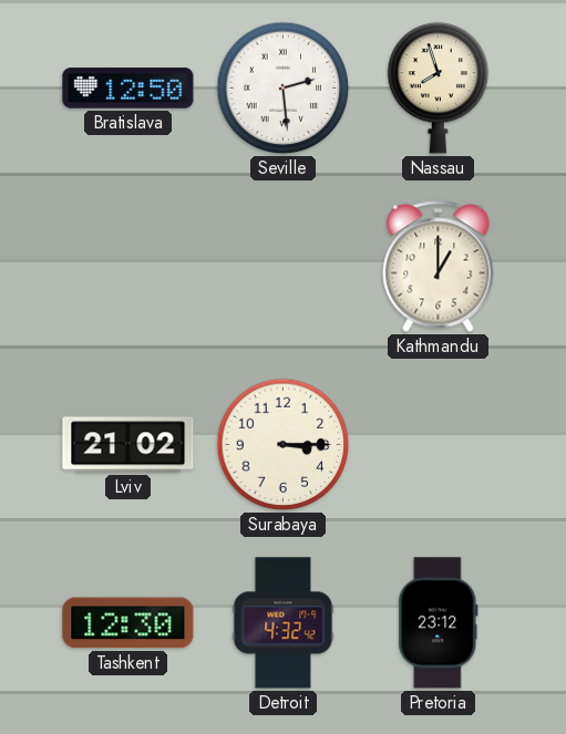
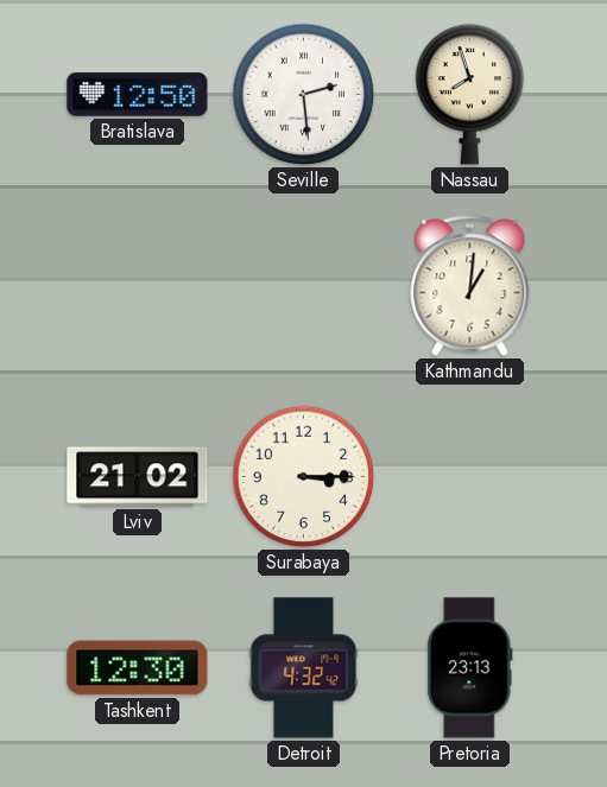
Kathmandu: 1:00 -> 1:01 (470, 286)
Pretoria: 23:12 -> 23:13 (470, 668)
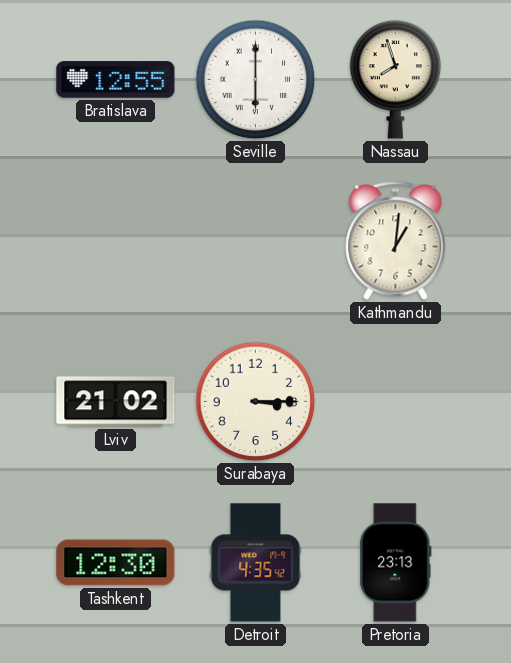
Bratislava: 12:50 -> 12:55 (116, 80)
Seville: 2:29 -> 6:00 (256, 80)
Detroit: 4:32 -> 4:35 (256, 563)
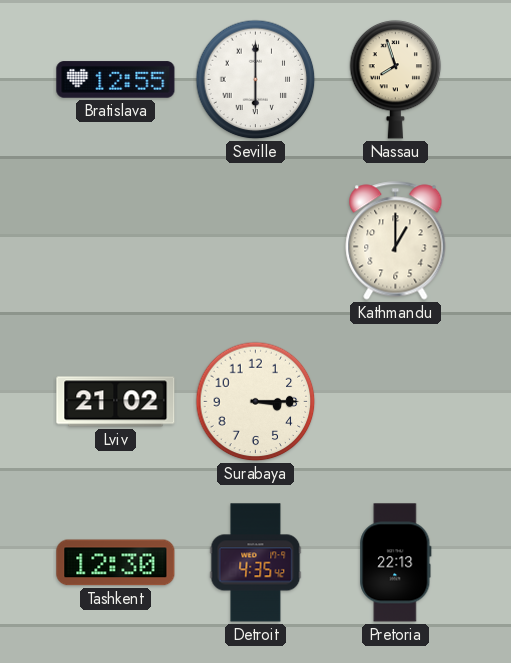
Kathmandu: 1:01 -> 1:00 (396, 241)
Pretoria: 23:13 -> 22:13 (396, 563)
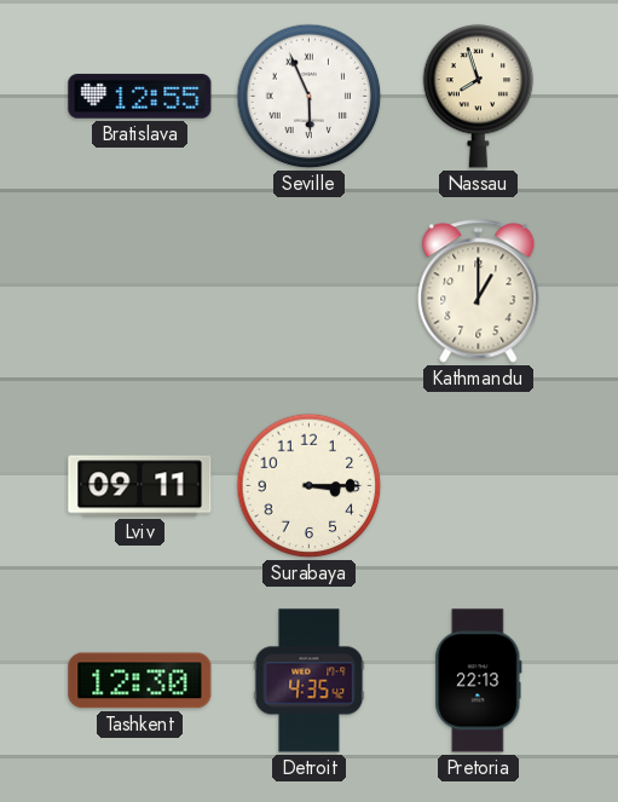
Seville: 6:00 -> 5:56 (310, 97)
Lviv: 21:02 -> 09:11 (140, 486)
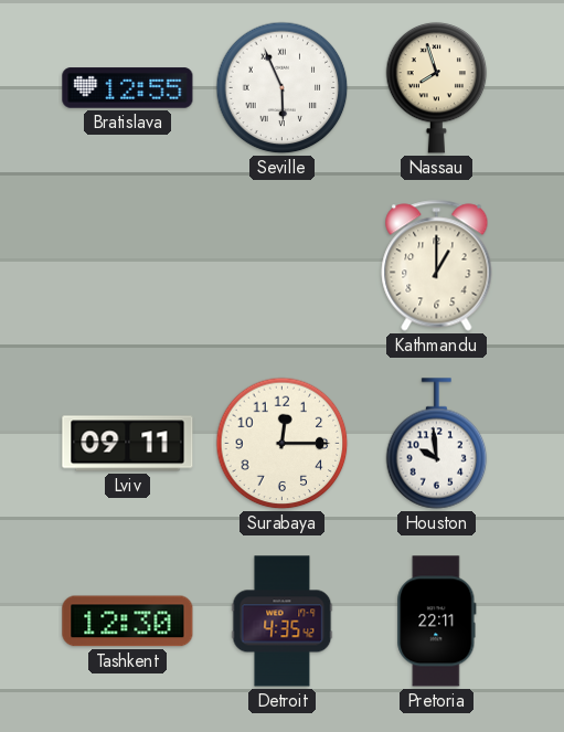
Surabaya: 3:15 -> 12:15 (283, 444)
Houston: none -> 9:59 (437, 444)
Pretoria: 22:13 -> 22:11 (437, 622)
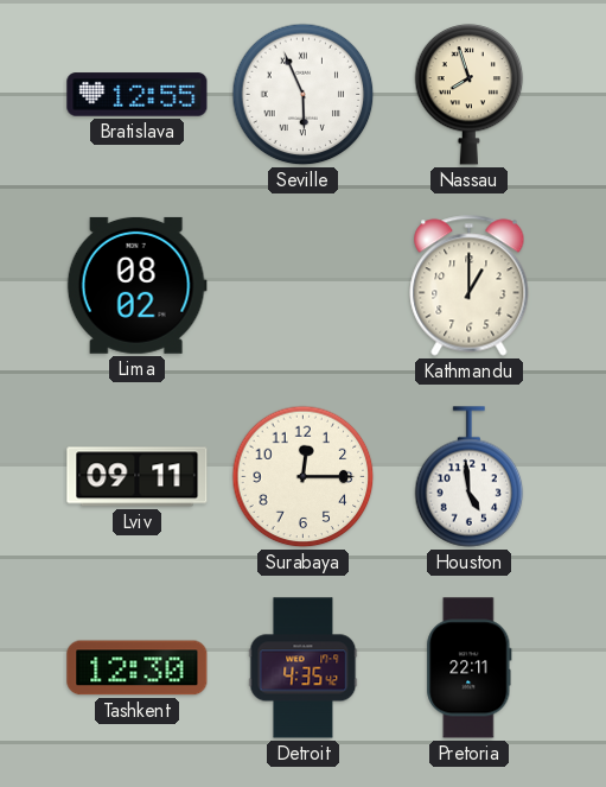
Lima: none -> 08:02 (136, 285)
Houston: 9:59 -> 4:59 (470, 477)
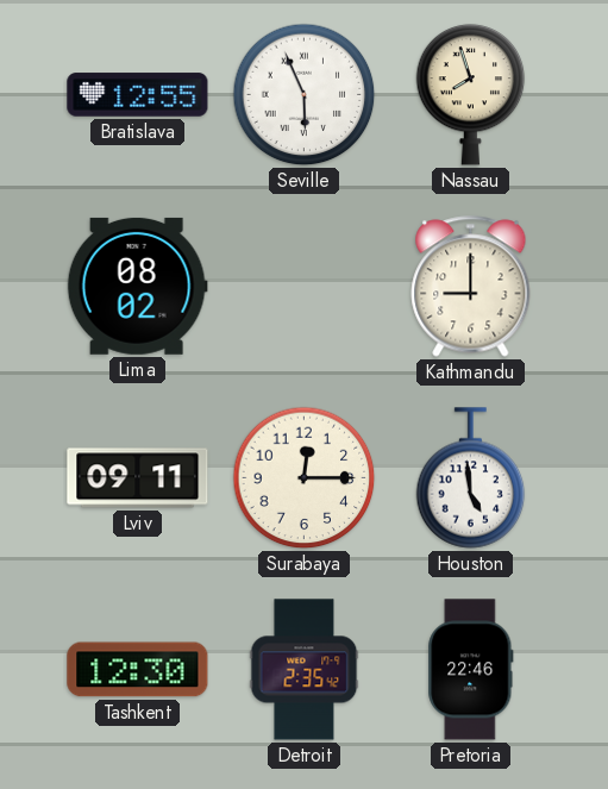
Kathmandu: 1:00 -> 9:00 (471, 287)
Detroit: 4:35 -> 2:35 (305, 670)
Pretoria: 22:11 -> 22:46 (471, 670)
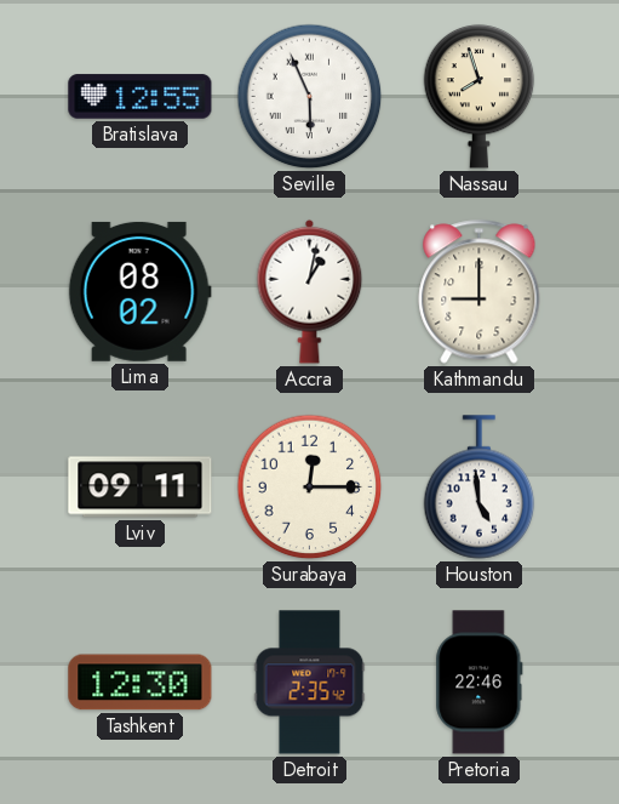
Accra: none -> 1:02 (310, 291)
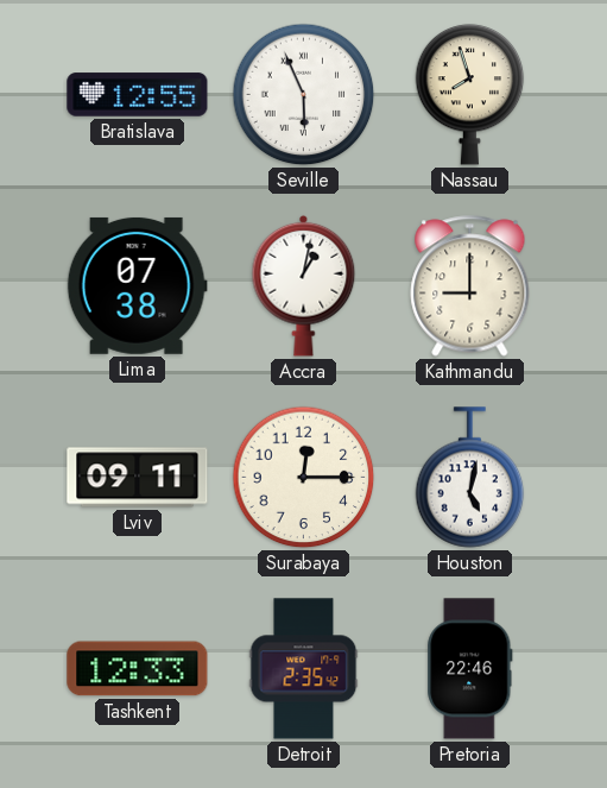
Lima: 08:02 -> 07:38 (137, 285)
Houston: 4:59 -> 5:02 (470, 478)
Tashkent: 12:30 -> 12:33 (138, 669)
